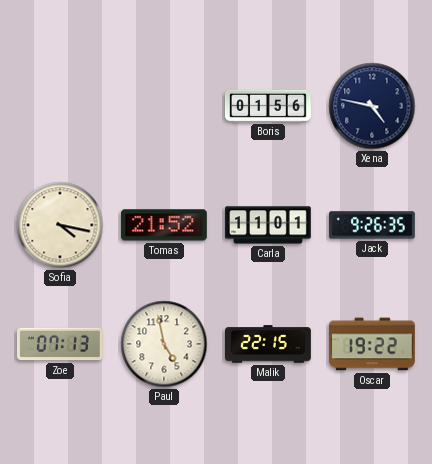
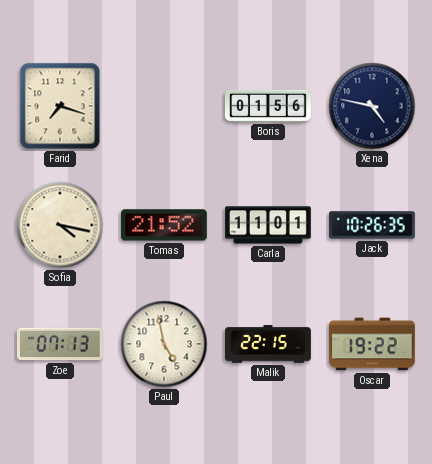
Farid: none -> 7:18 (60, 106)
Jack: 9:26 -> 10:26 (373, 225)
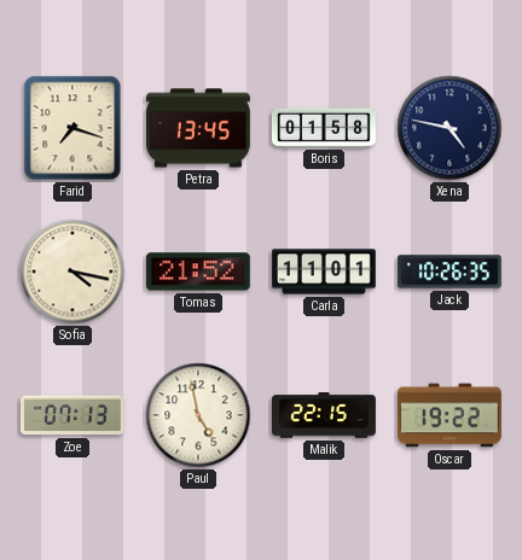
Petra: none -> 13:45 (199, 128)
Boris: 01:56 -> 01:58 (325, 128)
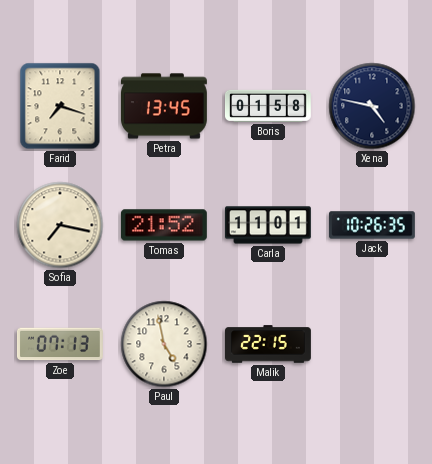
Sofia: 4:17 -> 7:17 (60, 225)
Oscar: 19:22 -> none (449, 415)
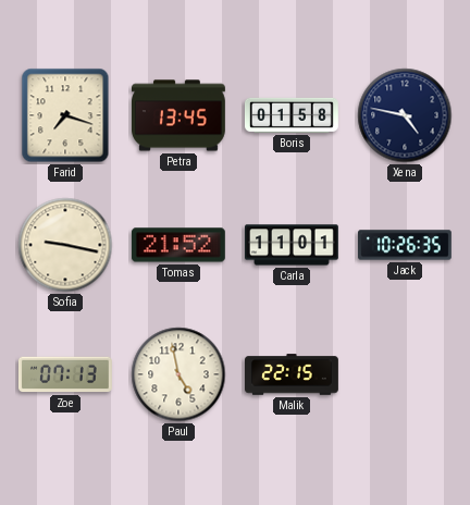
Sofia: 7:17 -> 9:17 (65, 245)
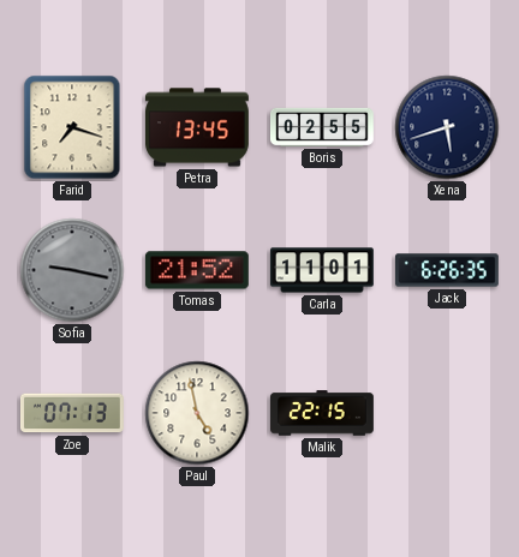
Boris: 01:58 -> 02:55 (323, 127)
Xena: 4:47 -> 5:42 (447, 127)
Sofia dial: cream -> grey (72, 270)
Jack: 10:26 -> 6:26 (448, 270)
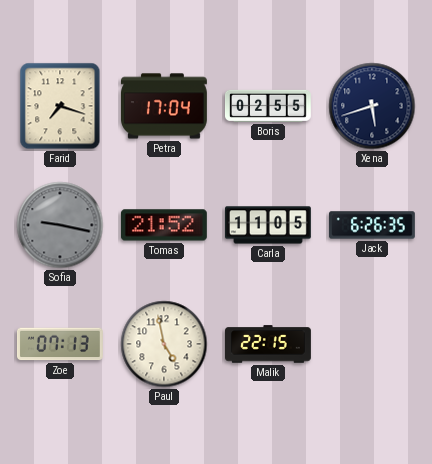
Petra: 13:45 -> 17:04 (165, 106)
Carla: 11:01 -> 11:05 (269, 225)
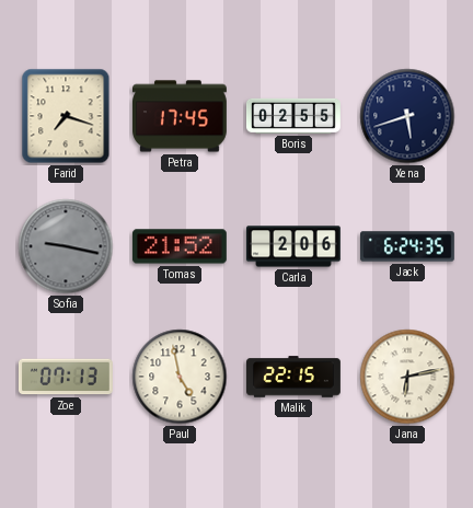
Petra: 17:04 -> 17:45 (181, 116)
Carla: 11:05 -> 2:06 (295, 246)
Jack: 6:26 -> 6:24 (408, 246)
Jana: none -> 6:13 (407, 377)
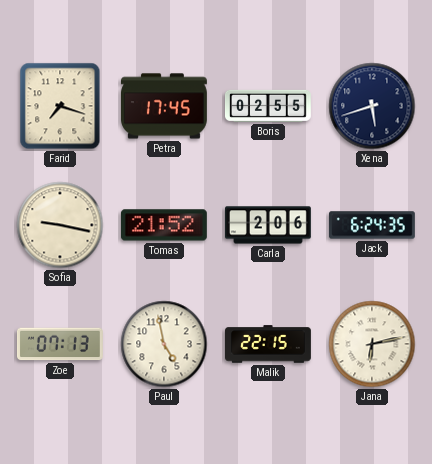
Sofia dial: grey -> cream (60, 225)
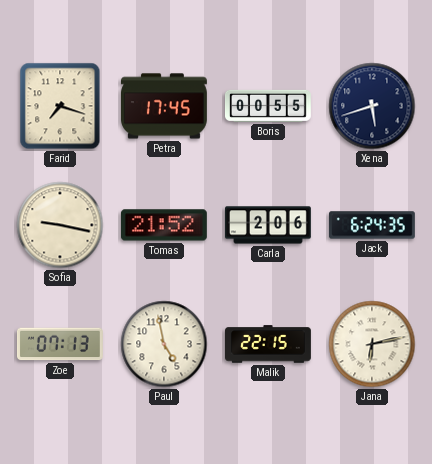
Boris: 02:55 -> 00:55 (269, 106)
